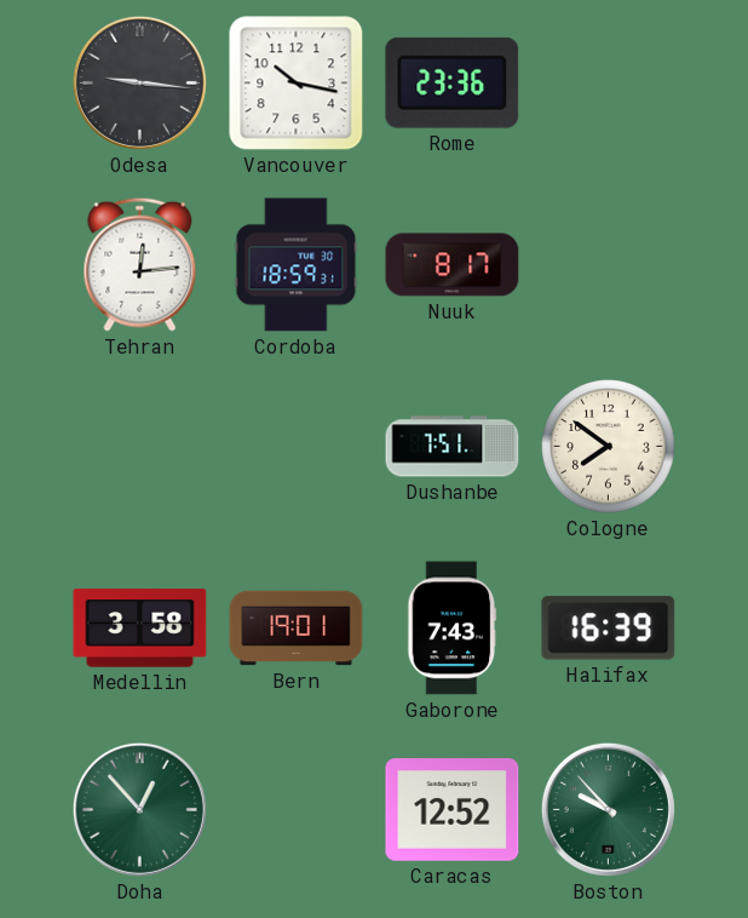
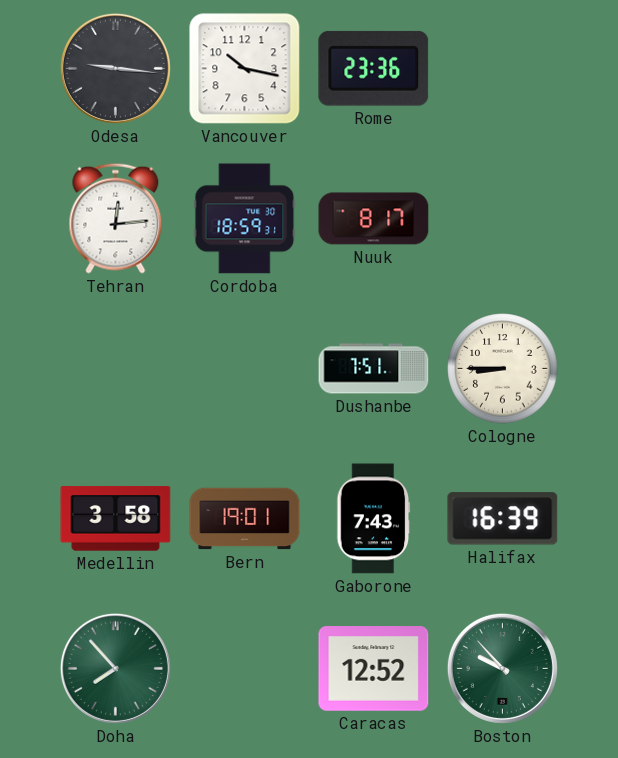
Cologne: 7:51 -> 8:45 (503, 369)
Doha: 12:53 -> 7:53 (115, 668)
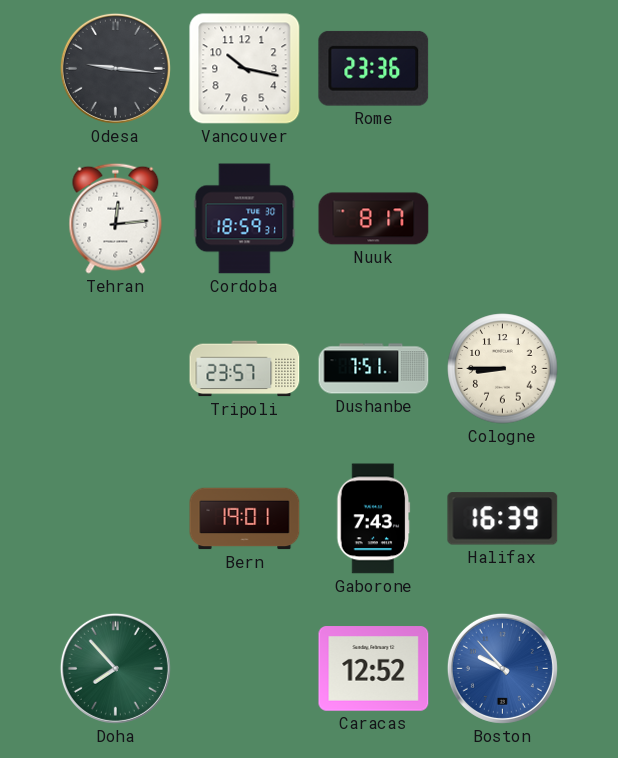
Tripoli: none -> 23:57 (245, 369)
Medellin: 3:58 -> none (116, 519)
Boston dial: green -> blue (502, 668)
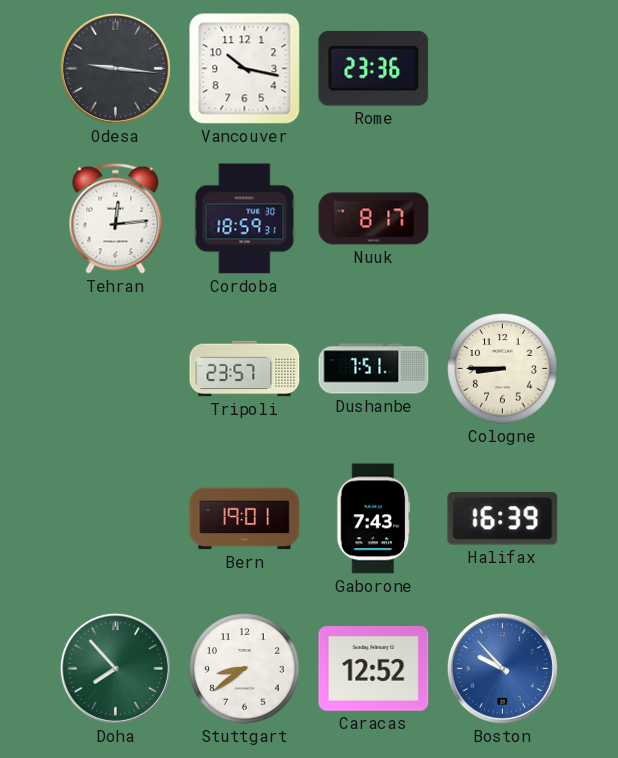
Stuttgart: none -> 8:39 (245, 669)
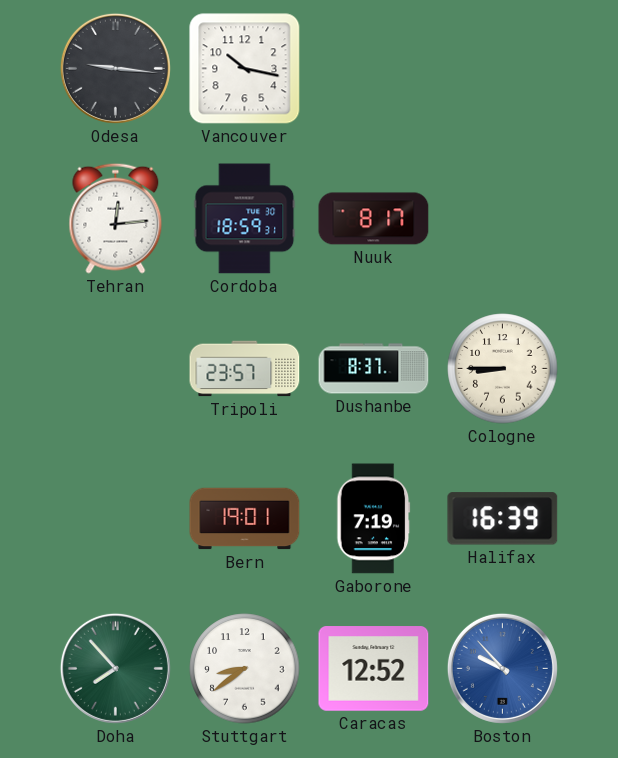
Rome: 23:36 -> none (374, 68)
Dushanbe: 7:51 -> 8:37 (374, 369)
Gaborone: 7:43 -> 7:19 (374, 519)
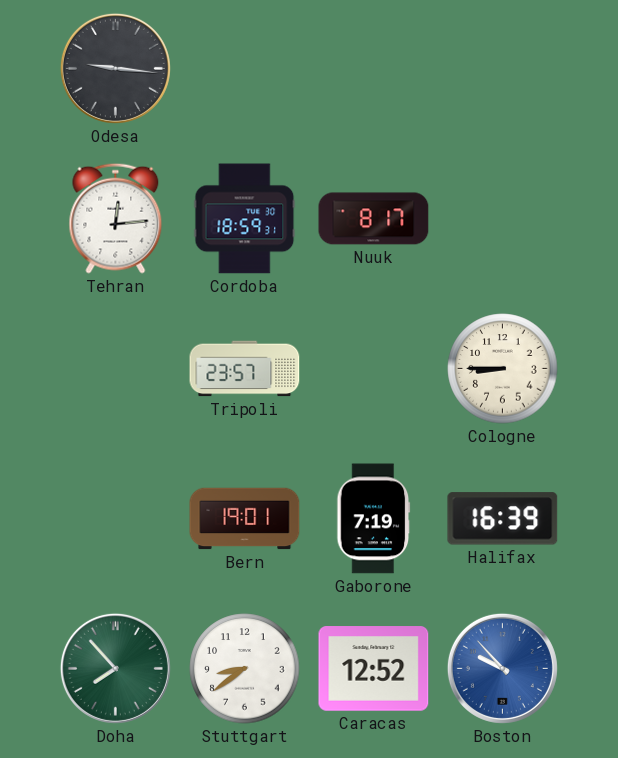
Vancouver: 10:17 -> none (245, 69)
Dushanbe: 8:37 -> none (374, 369)
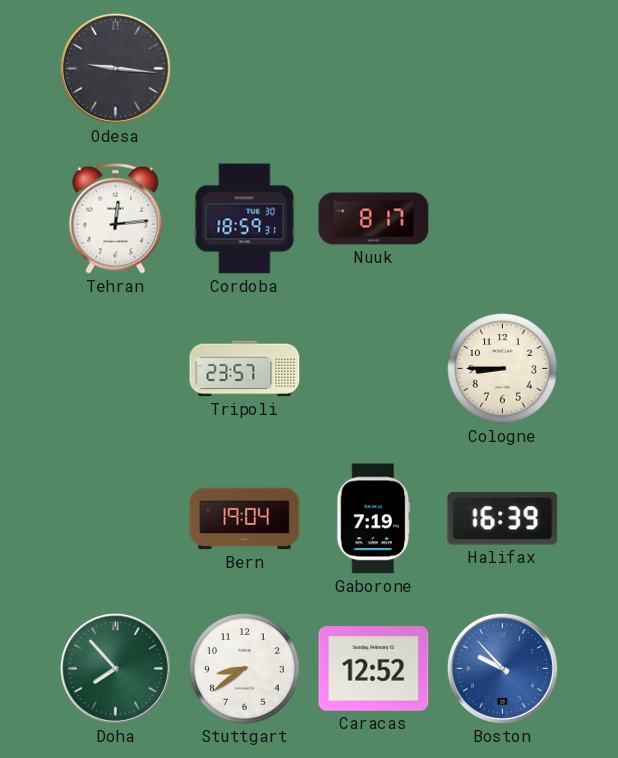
Bern: 19:01 -> 19:04 (245, 519)
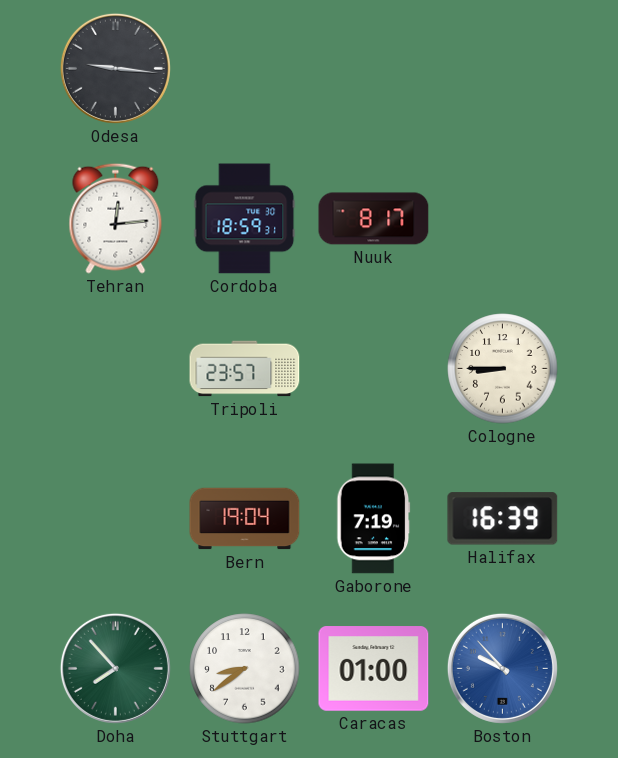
Caracas: 12:52 -> 01:00 (374, 669)
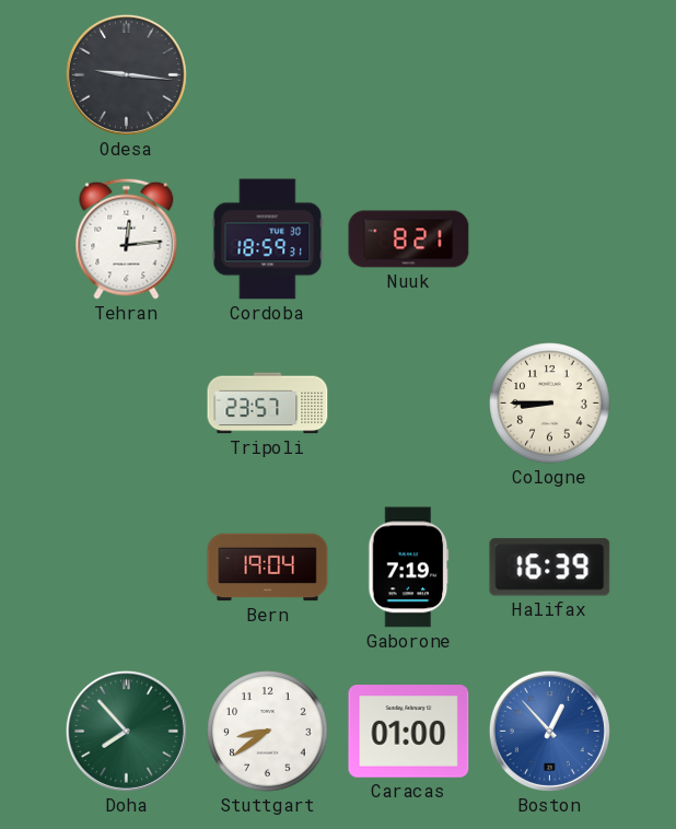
Nuuk: 8:17 -> 8:21 (409, 240)
Boston: 9:53 -> 12:53 (549, 731)
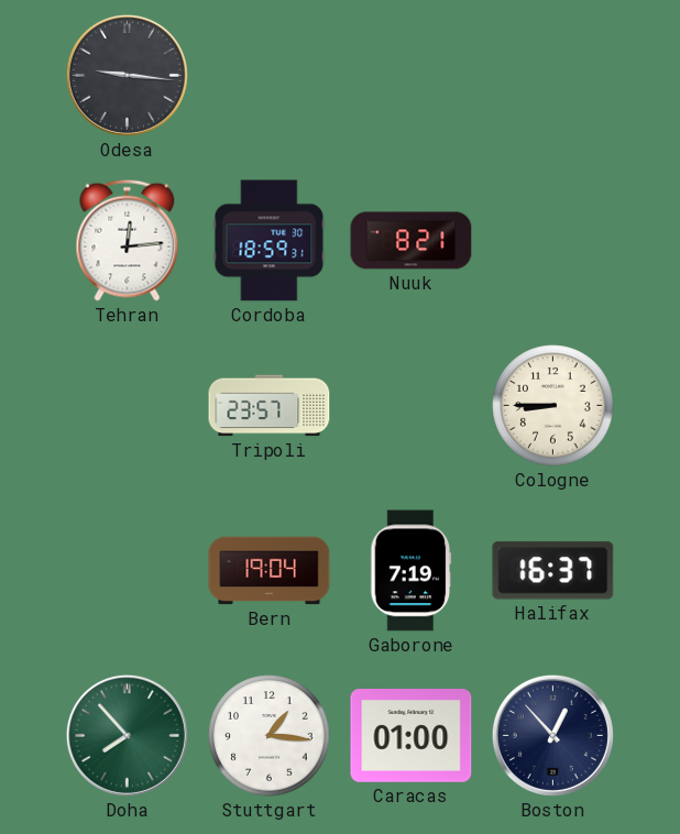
Halifax: 16:39 -> 16:37 (553, 571)
Stuttgart: 8:39 -> 1:16 (270, 736)
Boston dial: blue -> navy (552, 735)
